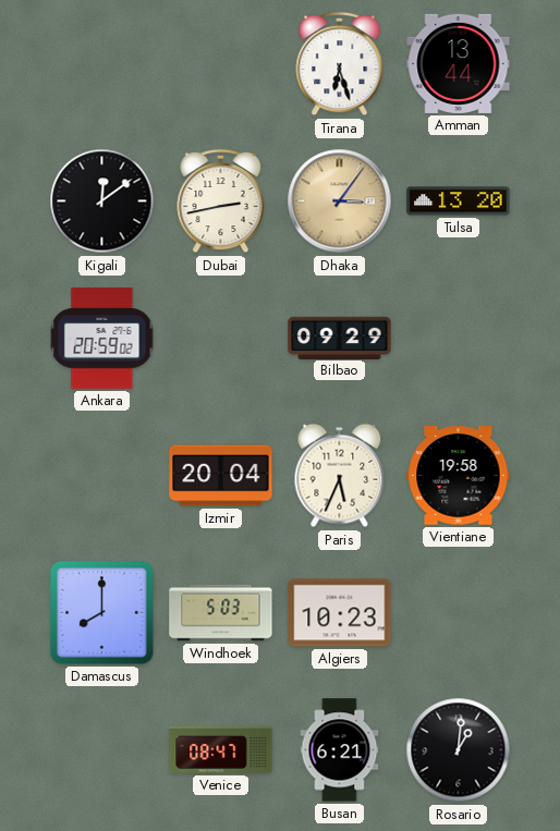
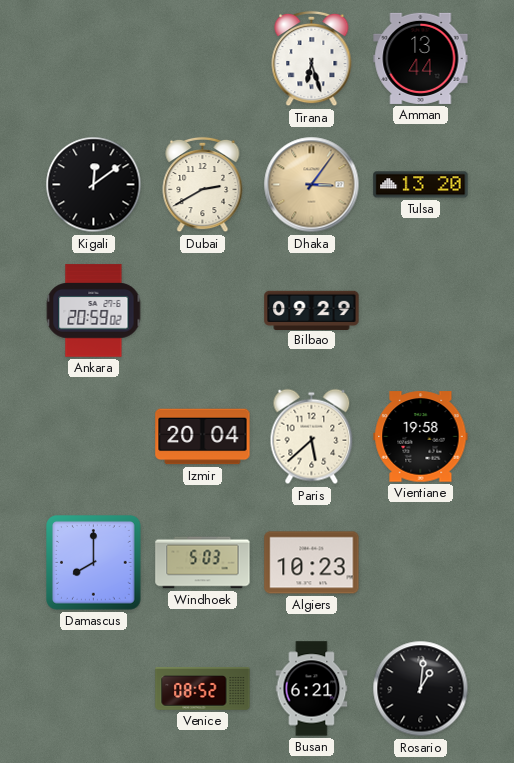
Dubai: 2:43 -> 2:40 (203, 185)
Paris: 5:34 -> 5:38 (312, 437)
Venice: 08:47 -> 08:52 (203, 689)
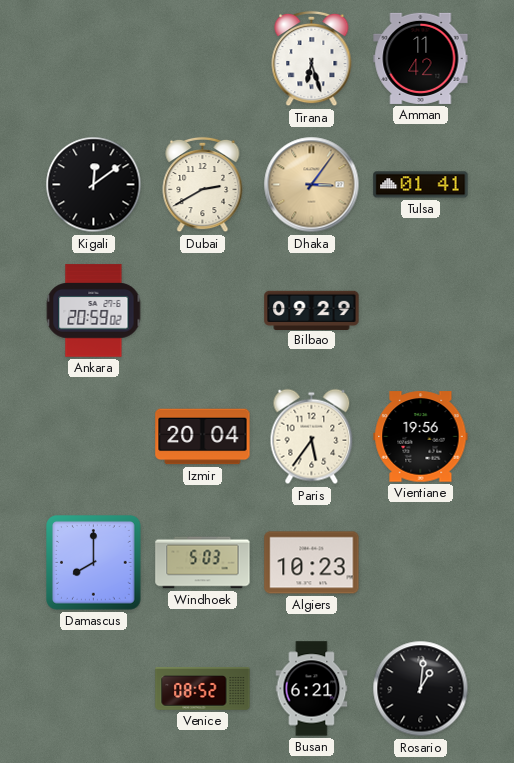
Amman: 13:44 -> 11:42 (421, 58)
Tulsa: 13:20 -> 01:41 (421, 185)
Paris: 5:38 -> 5:36 (312, 437)
Vientiane: 19:58 -> 19:56 (421, 437)
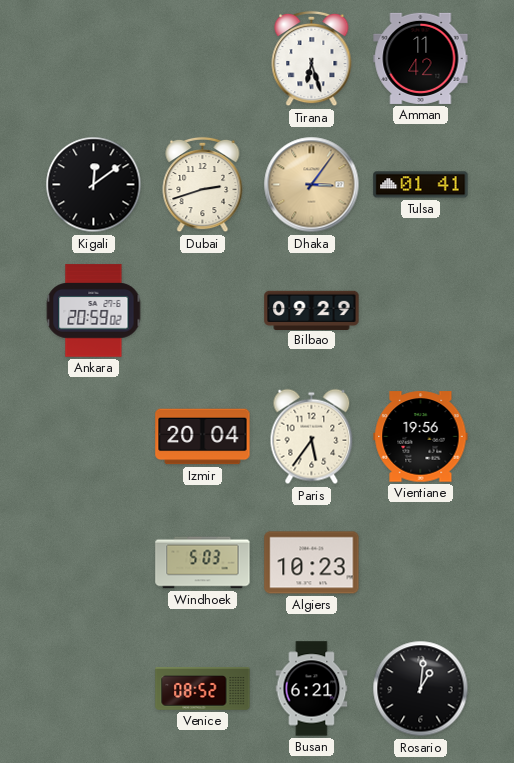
Dubai: 2:40 -> 2:42 (203, 185)
Damascus: 8:00 -> none (94, 563)
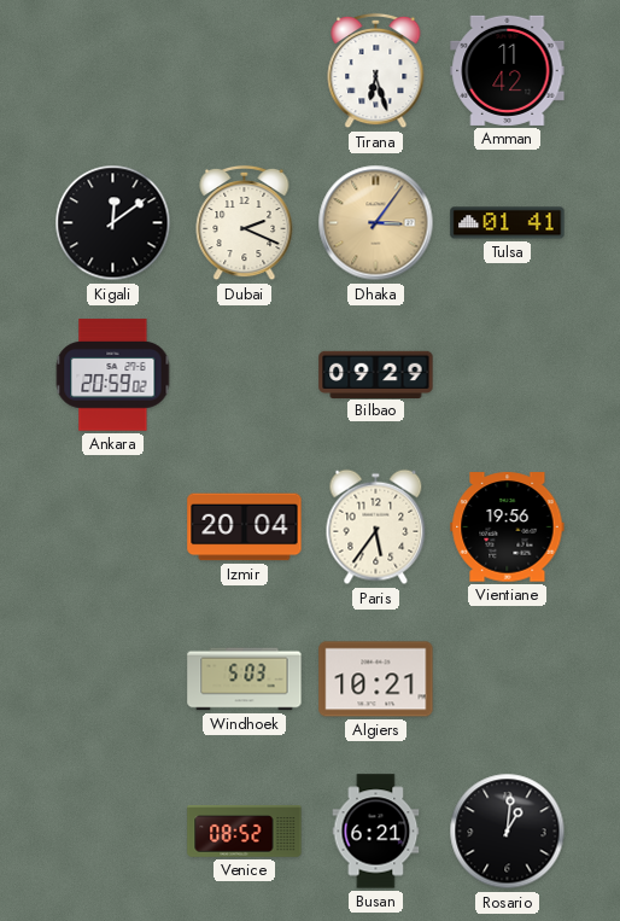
Dubai: 2:42 -> 2:19 (245, 223)
Algiers: 10:23 -> 10:21 (376, 680)
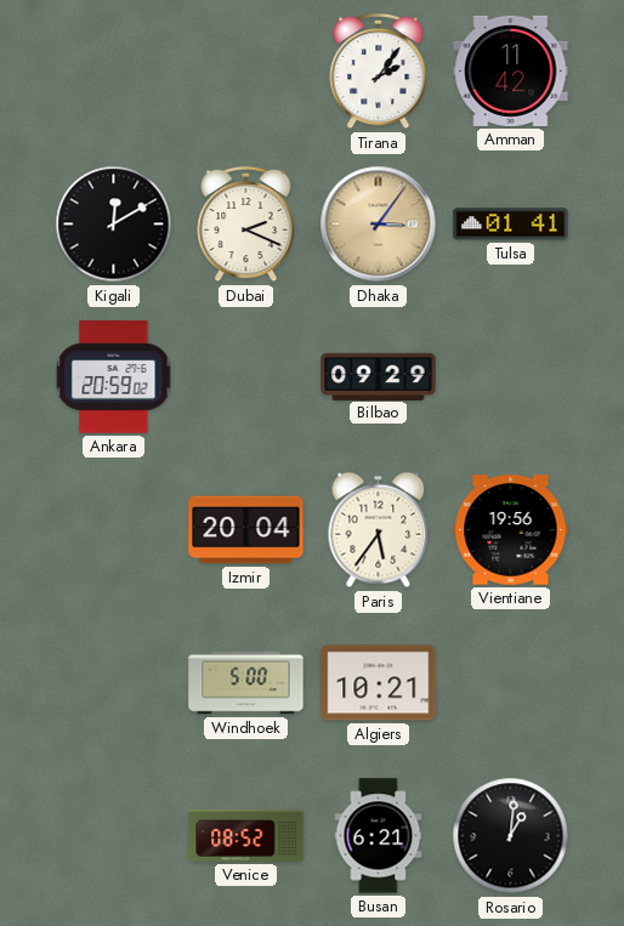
Tirana: 6:27 -> 2:06 (379, 72)
Kigali: 12:09 -> 12:10 (114, 225)
Windhoek: 5:03 -> 5:00 (246, 683)
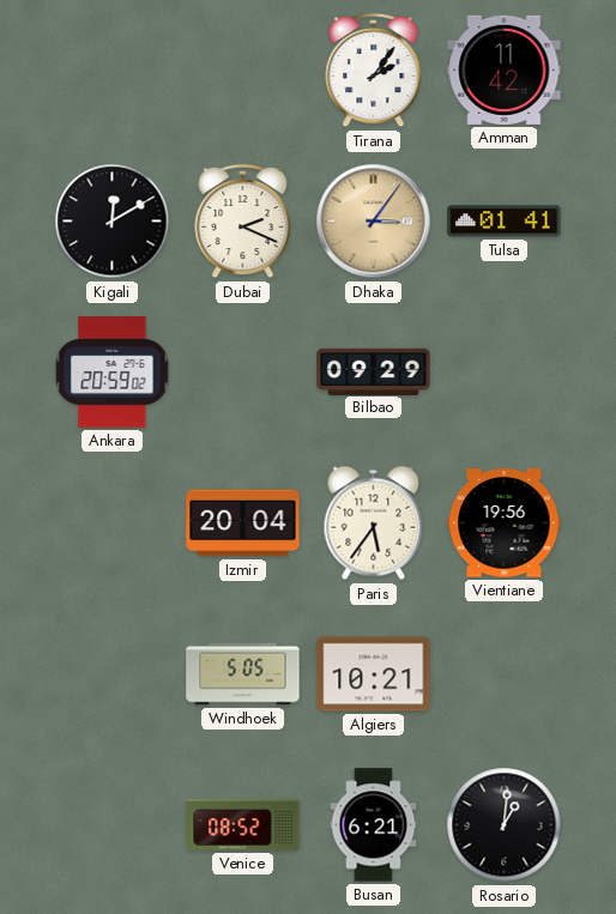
Windhoek: 5:00 -> 5:05 (243, 674)
